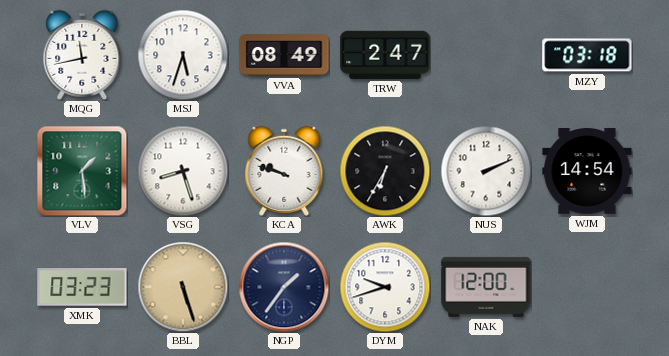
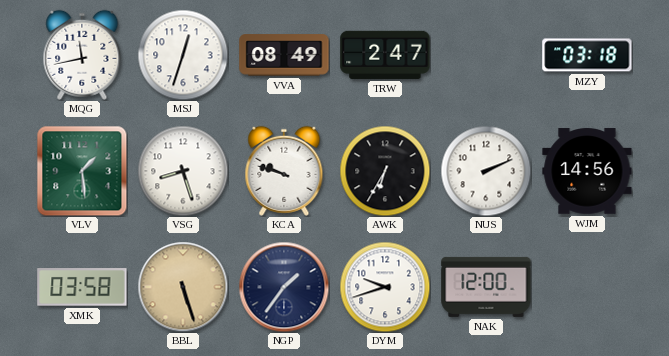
MSJ: 5:33 -> 12:33 (183, 55)
WJM: 14:54 -> 14:56 (587, 171)
XMK: 03:23 -> 03:58 (82, 287)
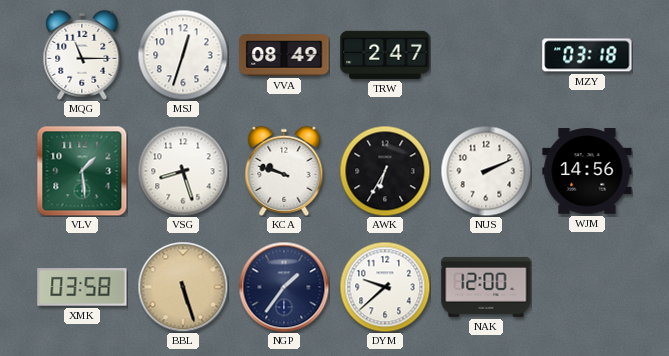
MQG: 11:43 -> 11:15 (82, 55)
DYM: 9:42 -> 9:38 (385, 287)
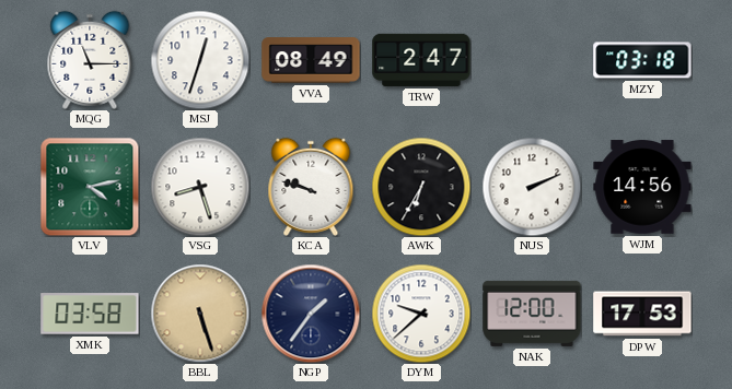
VLV: 1:29 -> 4:13 (90, 187)
DPW: none -> 17:53 (642, 314)
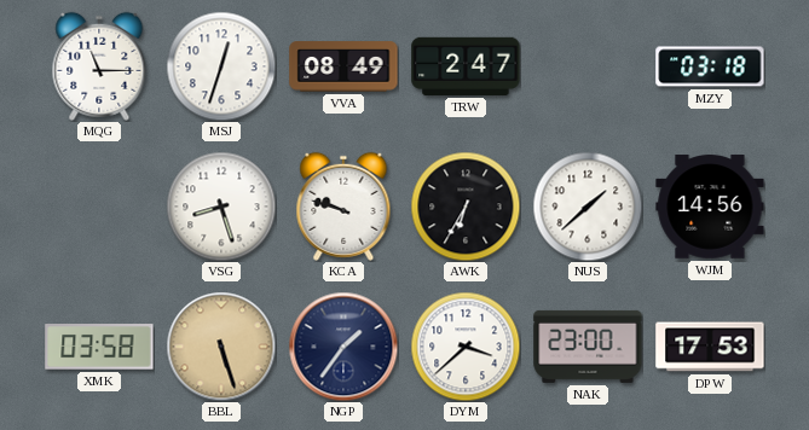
VLV: 4:13 -> none (90, 187)
NUS: 2:11 -> 1:38 (588, 207)
DYM: 9:38 -> 3:38 (466, 347)
NAK: 12:00 -> 23:00 (588, 347)
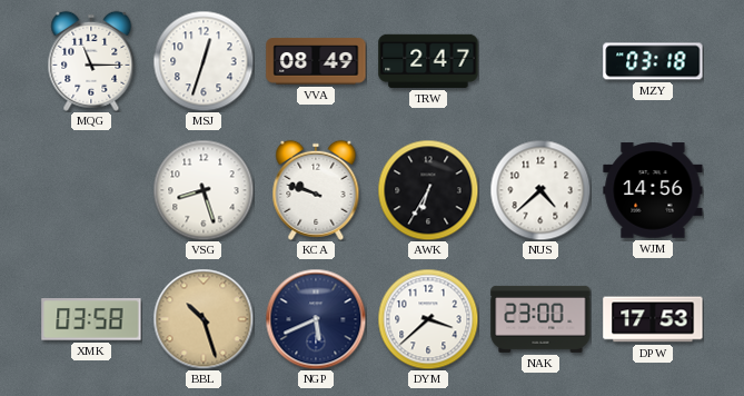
NUS: 1:38 -> 4:38 (540, 190)
BBL: 5:27 -> 10:27 (204, 319)
NGP: 1:36 -> 5:41 (316, 319)
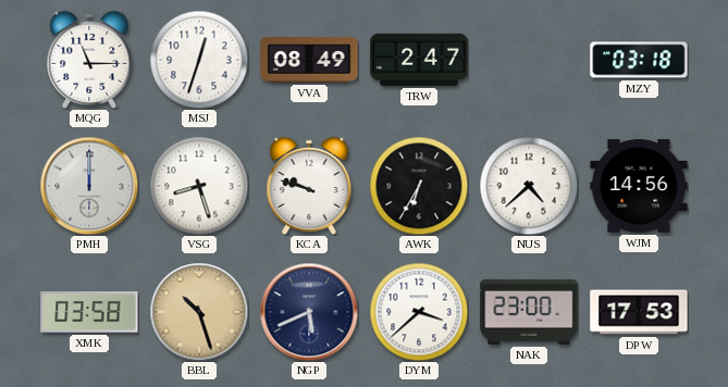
PMH: none -> 12:00 (89, 186)
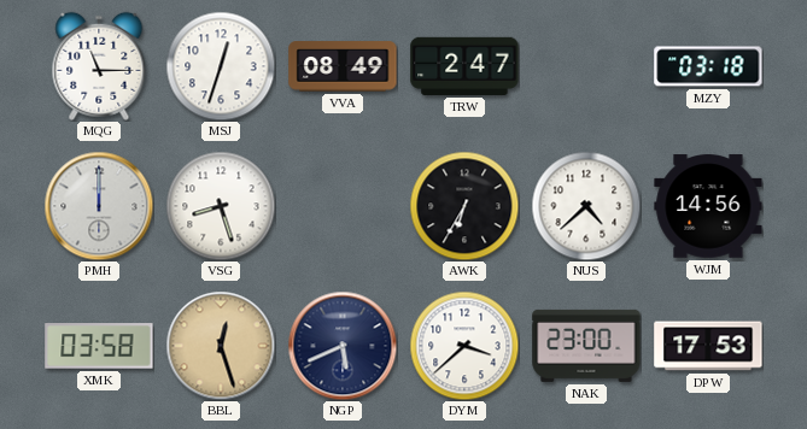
KCA: 9:48 -> none (309, 186)
BBL: 10:27 -> 12:27 (221, 346)
